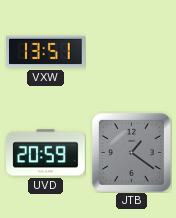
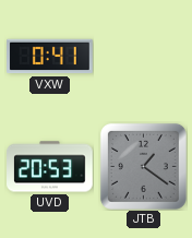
VXW: 13:51 -> 0:41 (50, 57)
UVD: 20:59 -> 20:53 (50, 167)
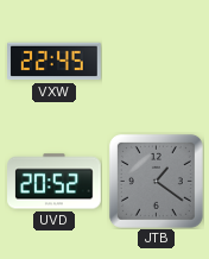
VXW: 0:41 -> 22:45 (55, 62)
UVD: 20:53 -> 20:52 (55, 182)
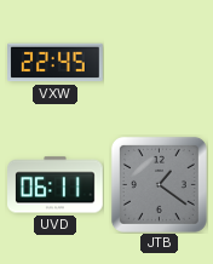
UVD: 20:52 -> 06:11 (56, 185)
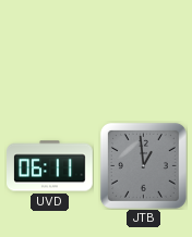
VXW: 22:45 -> none (56, 63)
JTB: 1:21 -> 12:59 (143, 165)
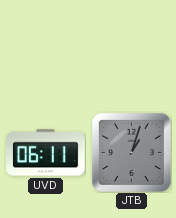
JTB: 12:59 -> 1:03 (131, 152)
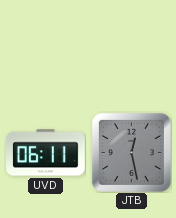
JTB: 1:03 -> 12:28 (131, 152)
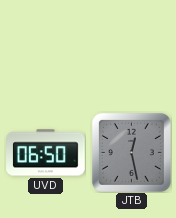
UVD: 06:11 -> 06:50 (46, 153)
